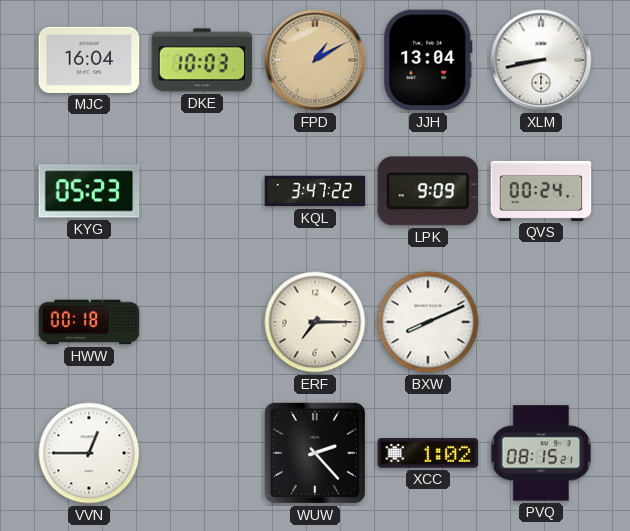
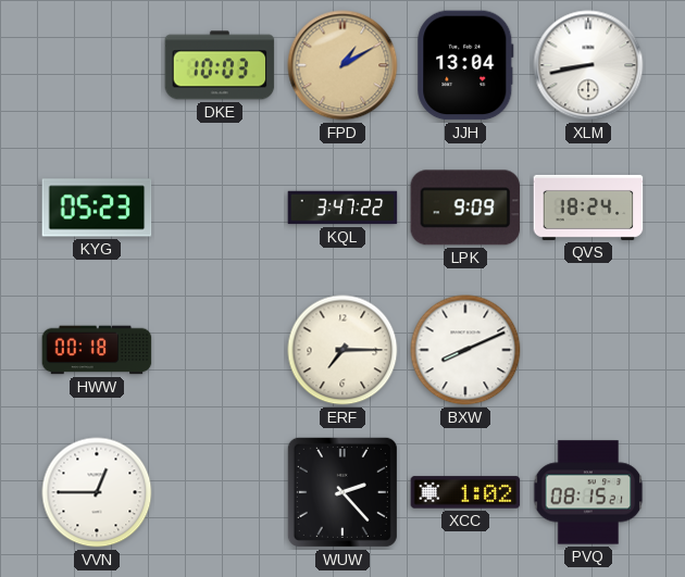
MJC: 16:04 -> none (89, 60)
QVS: 00:24 -> 18:24 (588, 208)
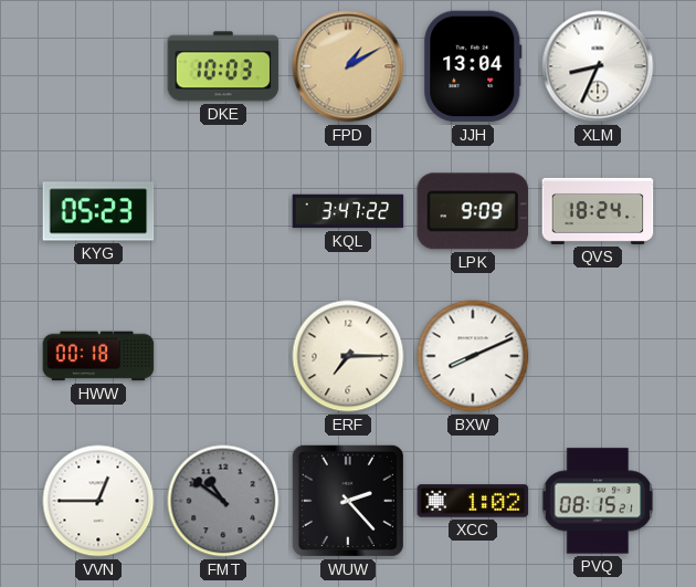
XLM: 8:43 -> 8:34 (598, 66)
FMT: none -> 10:51 (223, 501)
